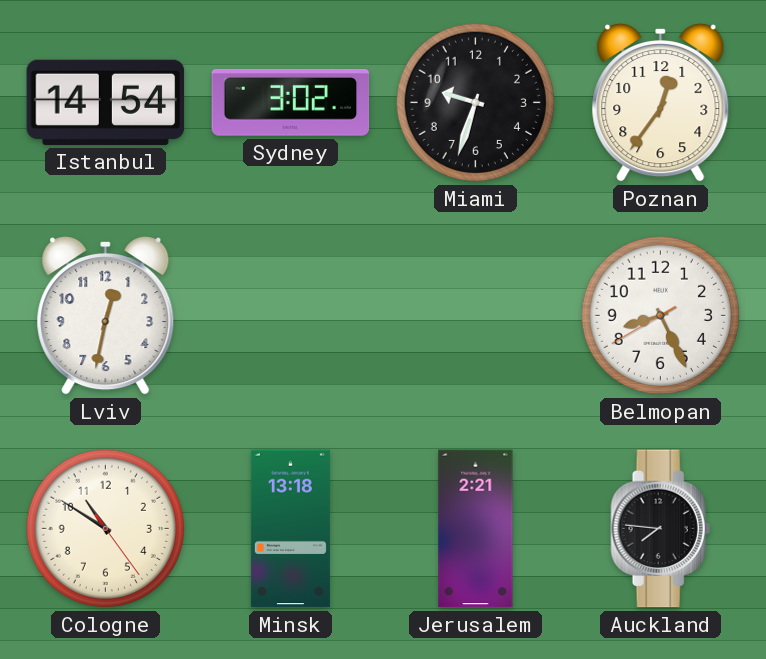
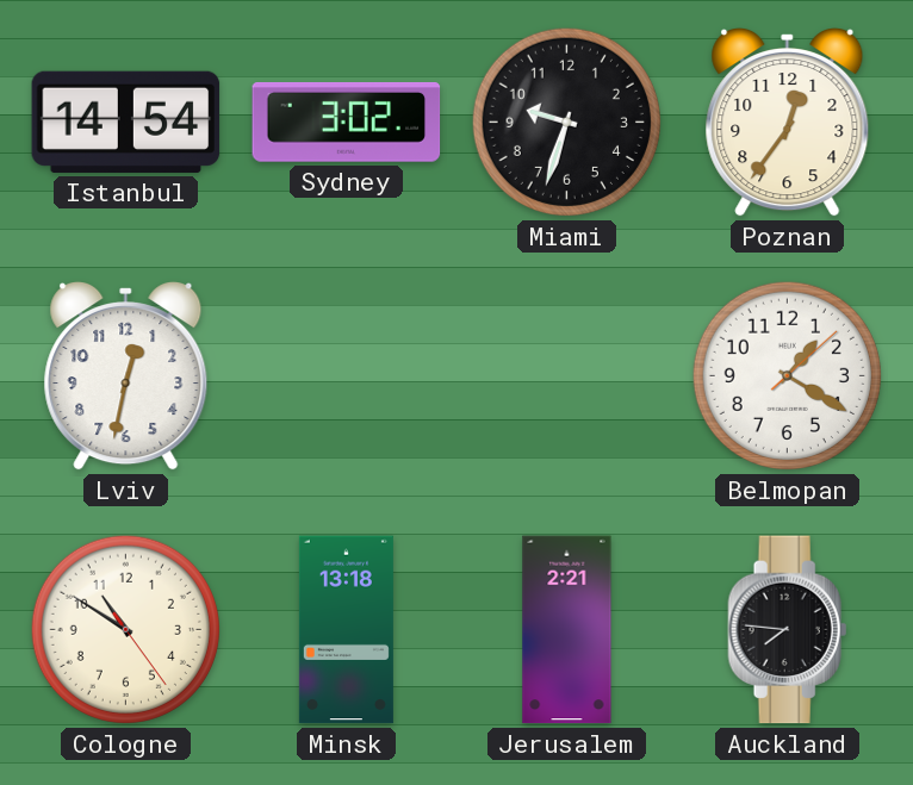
Belmopan: 8:25 -> 1:20 (787, 375)
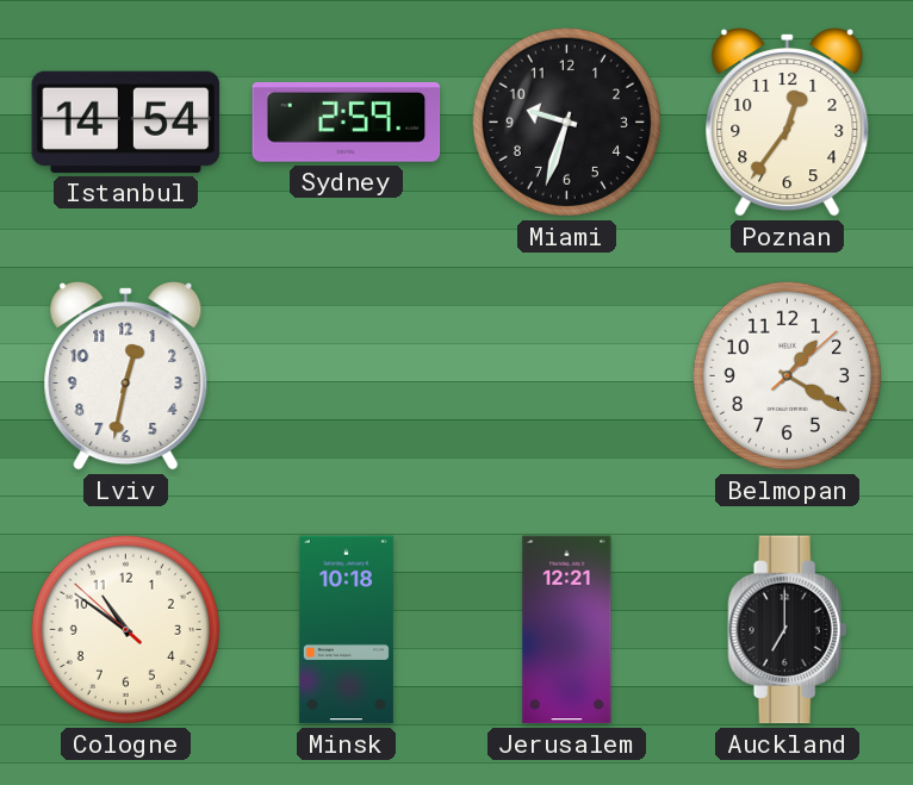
Sydney: 3:02 -> 2:59 (347, 122)
Cologne: 10:50:24 -> 10:50:52 (125, 629)
Minsk: 13:18 -> 10:18 (346, 630)
Jerusalem: 2:21 -> 12:21 (567, 630)
Auckland: 7:46 -> 7:00 (788, 630)
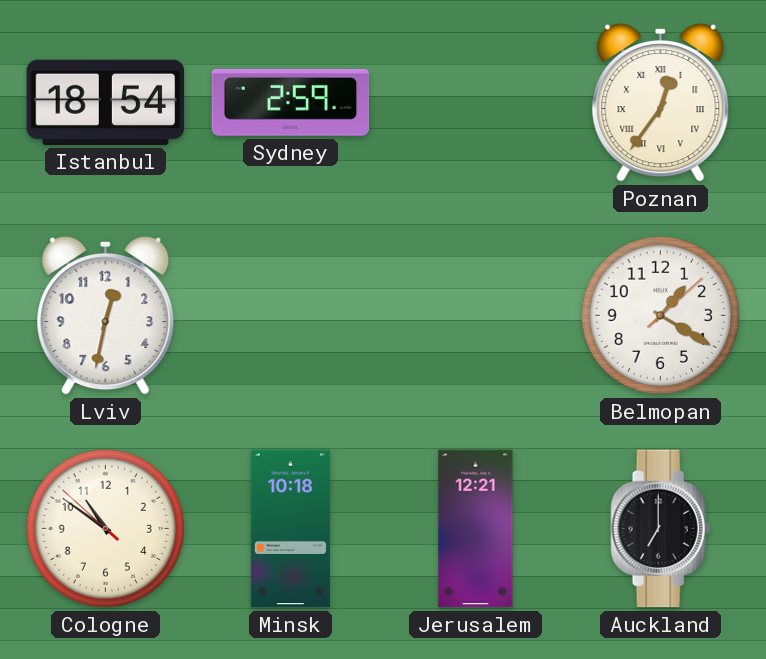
Istanbul: 14:54 -> 18:54 (106, 102)
Miami: 9:33 -> none (566, 122)
Poznan numerals: Arabic -> Roman (661, 103)
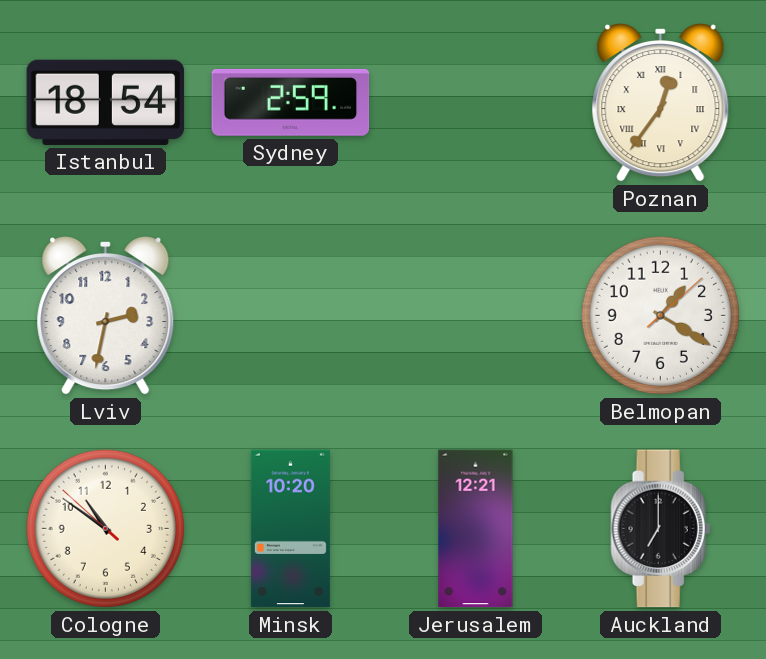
Lviv: 12:32 -> 2:32 (106, 316)
Minsk: 10:18 -> 10:20 (290, 529)
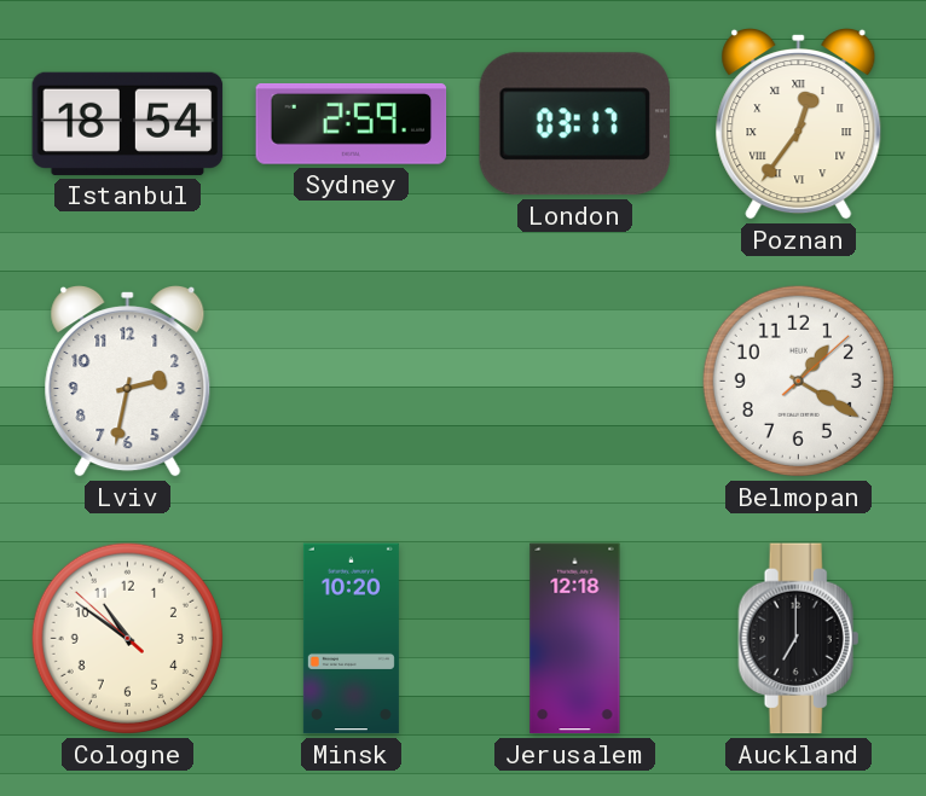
London: none -> 03:17 (574, 124)
Jerusalem: 12:21 -> 12:18 (575, 639)
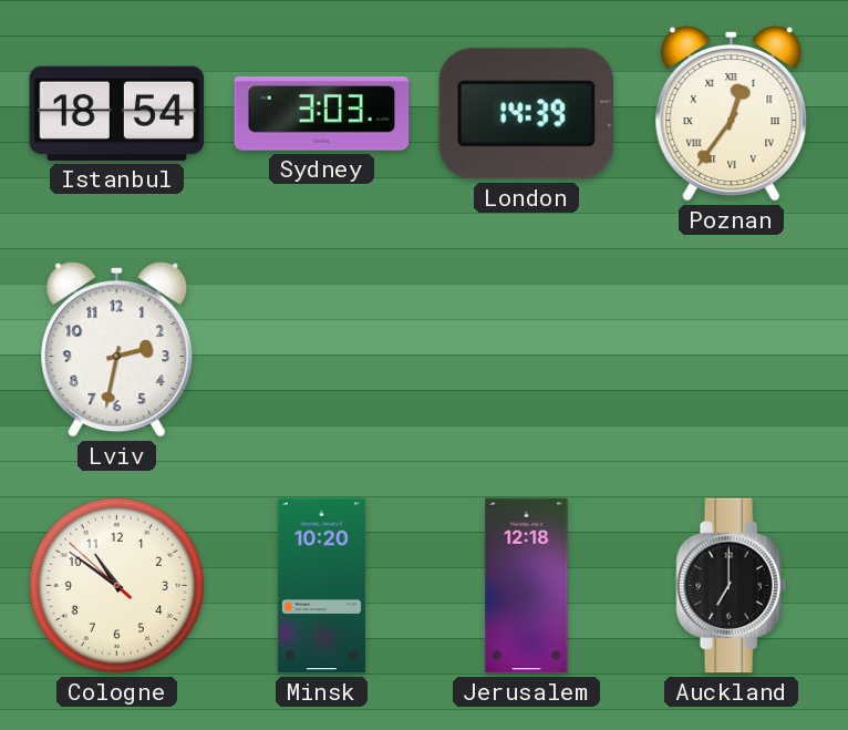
Sydney: 2:59 -> 3:03 (322, 113)
London: 03:17 -> 14:39 (526, 114)
Belmopan: 1:20 -> none (798, 380)
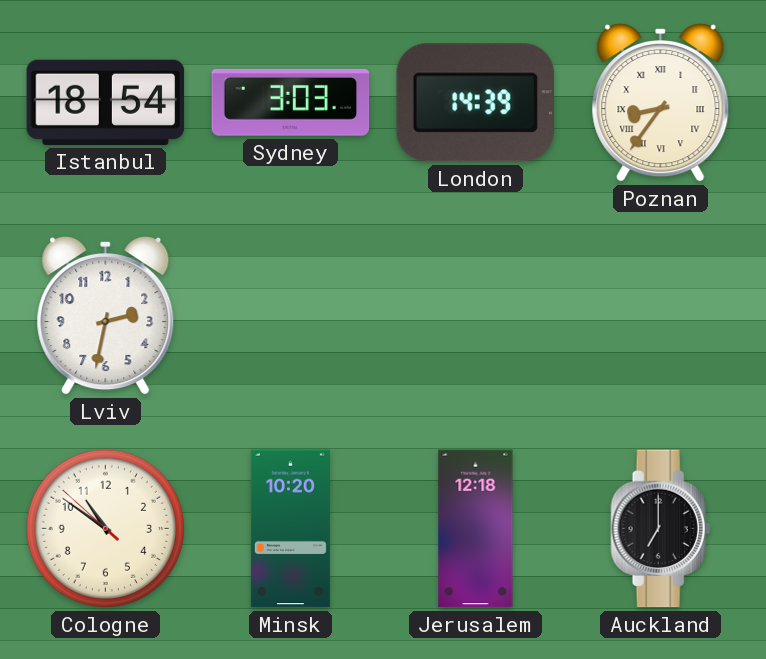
Poznan: 12:36 -> 8:36 (661, 103)
